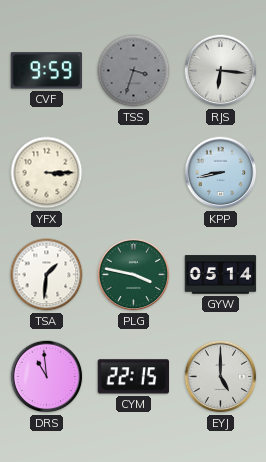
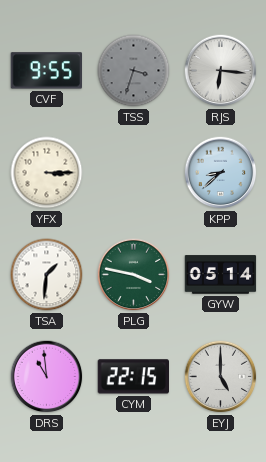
CVF: 9:59 -> 9:55 (46, 71)
KPP: 8:43 -> 8:38 (221, 173)
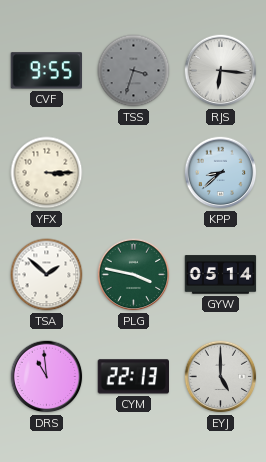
TSA: 1:31 -> 1:52 (47, 275)
CYM: 22:15 -> 22:13 (133, 377)
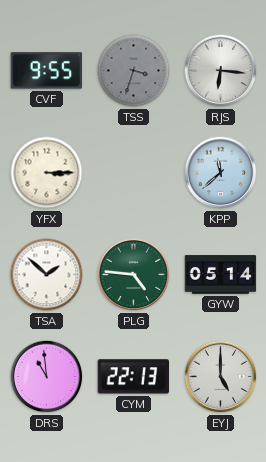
KPP: 8:38 -> 11:38 (221, 173)
PLG: 3:47 -> 4:46 (134, 275)
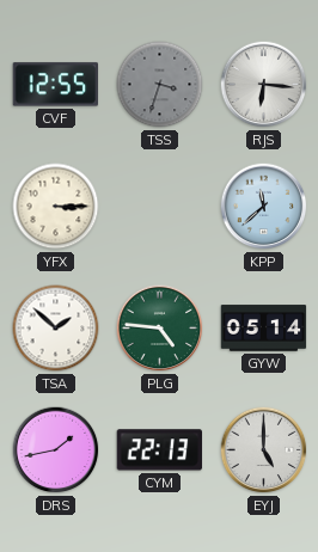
CVF: 9:55 -> 12:55 (55, 85)
DRS: 10:59 -> 1:43 (56, 450)
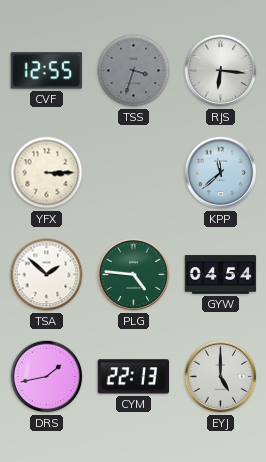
GYW: 05:14 -> 04:54 (221, 275)
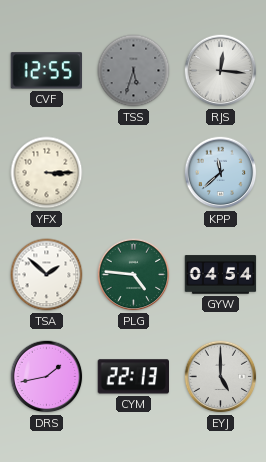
TSS: 3:33 -> 5:33 (134, 71)
RJS: 6:16 -> 12:16 (221, 71)
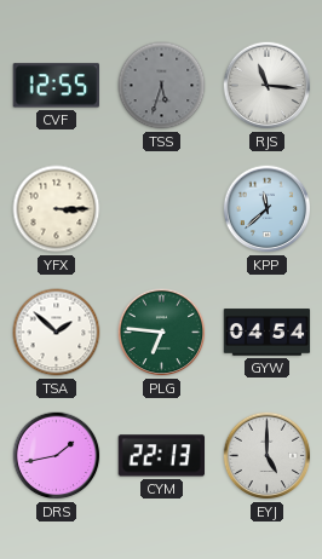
RJS: 12:16 -> 11:16 (268, 86)
PLG: 4:46 -> 6:46 (162, 333)
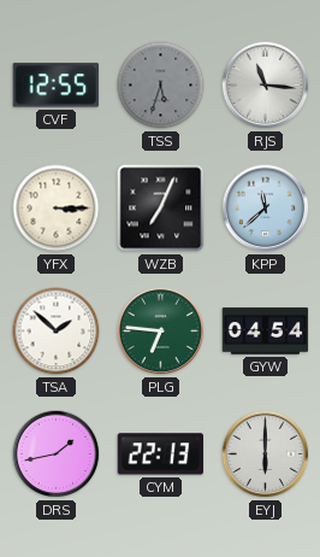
WZB: none -> 7:04 (161, 209)
EYJ: 5:00 -> 6:00 (266, 455)
